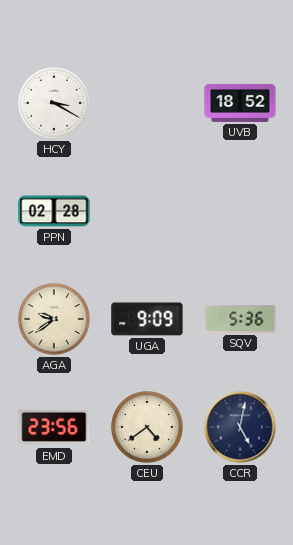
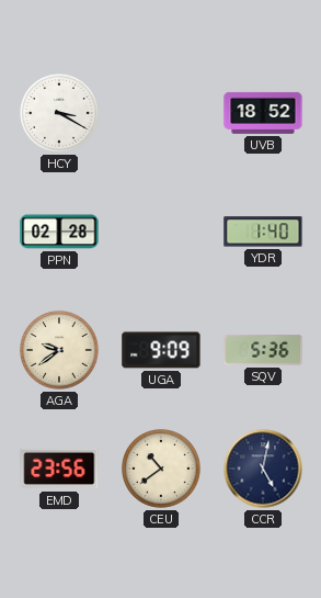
YDR: none -> 1:40 (263, 232)
CEU: 4:39 -> 10:39 (161, 469)
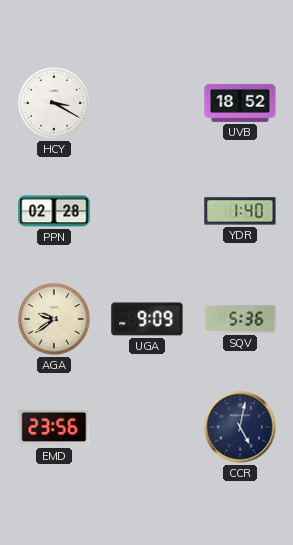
CEU: 10:39 -> none (161, 469)
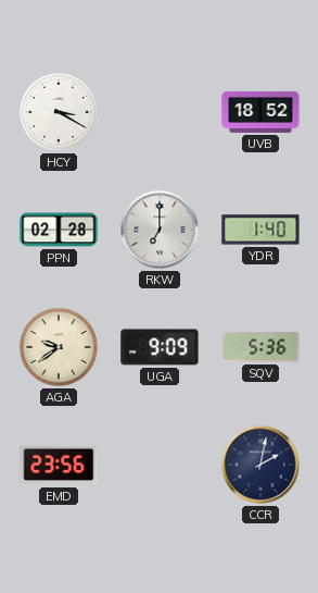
RKW: none -> 7:00 (160, 230)
CCR: 5:02 -> 2:02 (260, 465)
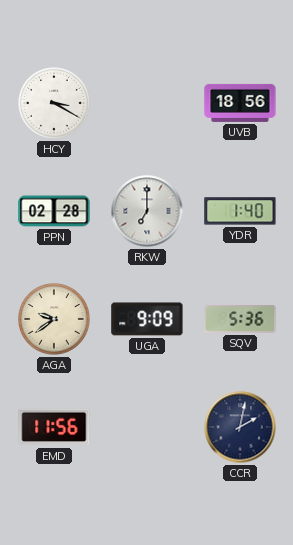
UVB: 18:52 -> 18:56 (240, 103)
EMD: 23:56 -> 11:56 (54, 427)
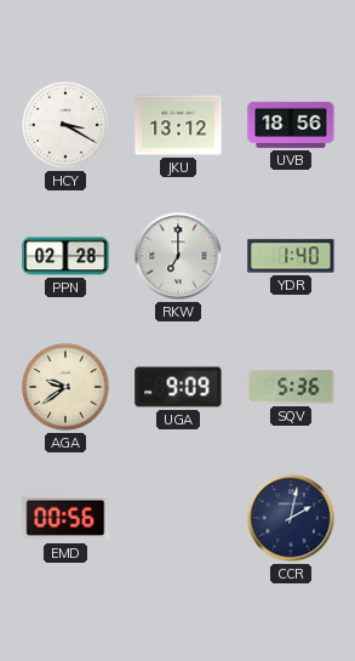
JKU: none -> 13:12 (178, 125)
EMD: 11:56 -> 00:56 (65, 518)
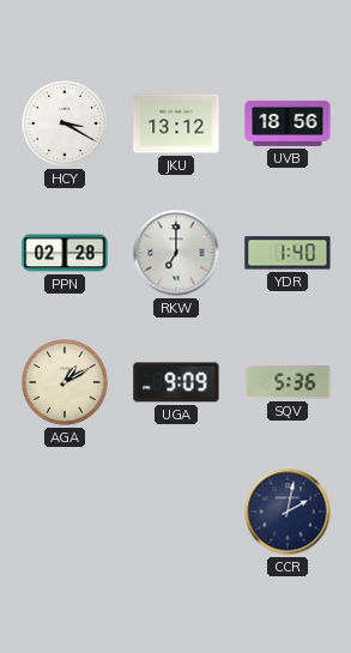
AGA: 9:39 -> 1:10 (65, 382)
EMD: 00:56 -> none (65, 518)
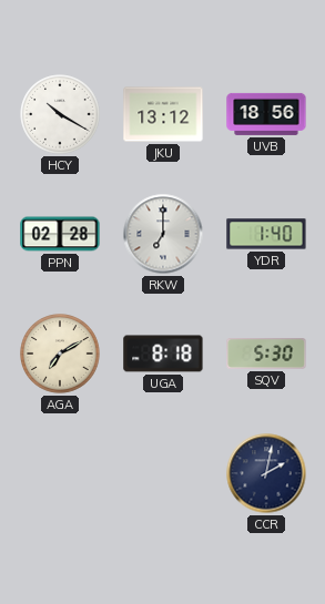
HCY: 3:20 -> 10:20 (60, 114)
AGA: 1:10 -> 7:10 (60, 354)
UGA: 9:09 -> 8:18 (163, 354)
SQV: 5:36 -> 5:30 (266, 354)
